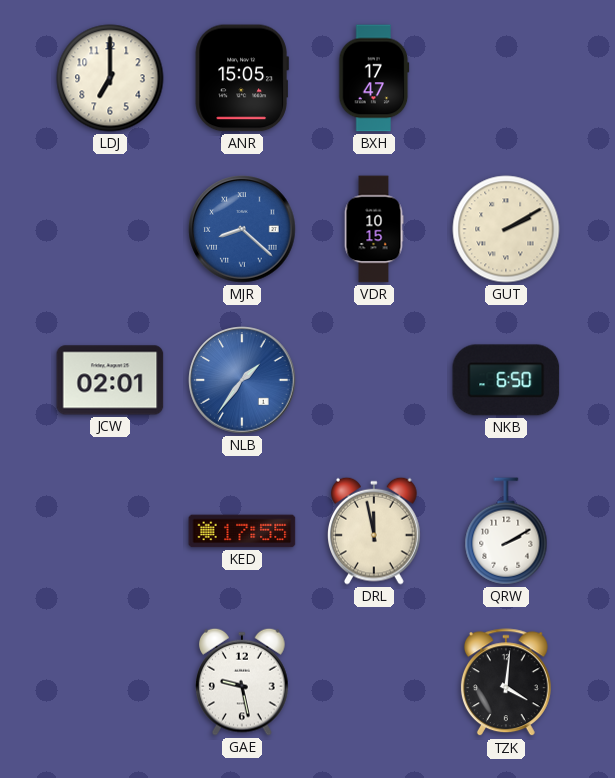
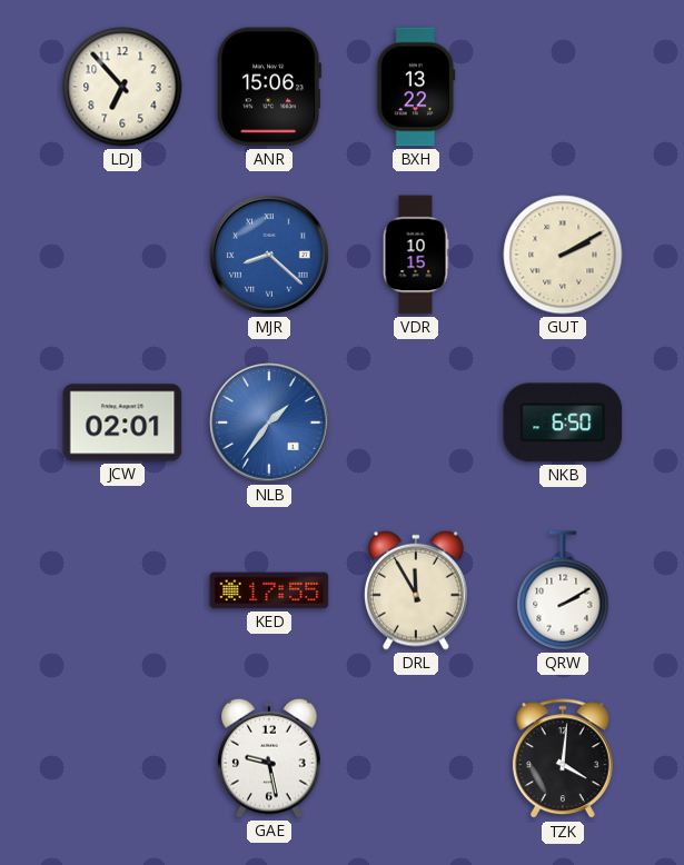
LDJ: 7:00 -> 6:53 (122, 87)
ANR: 15:05 -> 15:06 (269, 87)
BXH: 17:47 -> 13:22 (416, 87)
DRL: 11:58 -> 11:55 (417, 590)
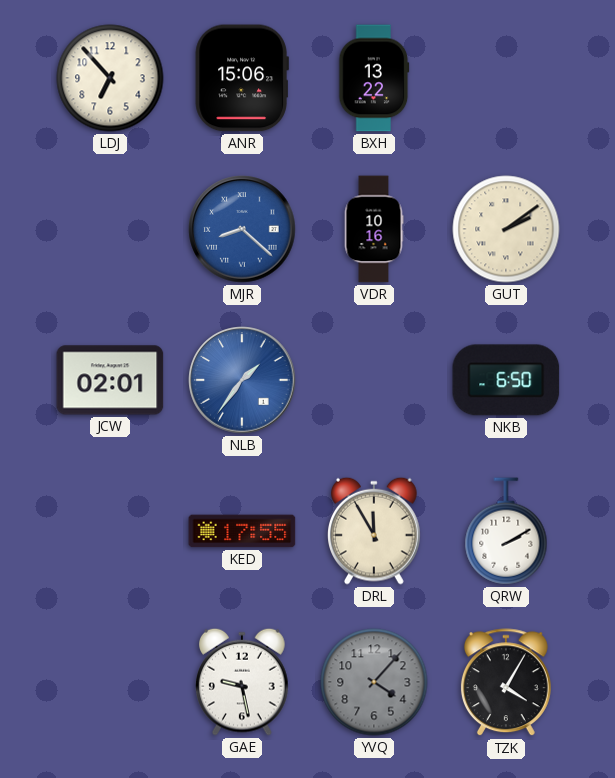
VDR: 10:15 -> 10:16 (374, 229)
GUT: 2:10 -> 2:09 (506, 229)
YVQ: none -> 4:07 (374, 682)
TZK: 4:01 -> 4:05 (506, 683)
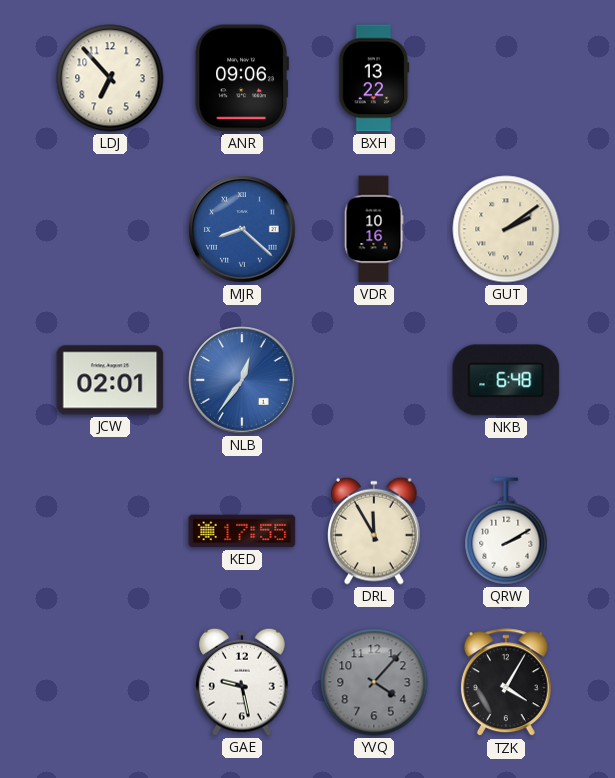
ANR: 15:06 -> 09:06 (242, 78)
NLB: 1:36 -> 12:36 (242, 380)
NKB: 6:50 -> 6:48 (506, 380)
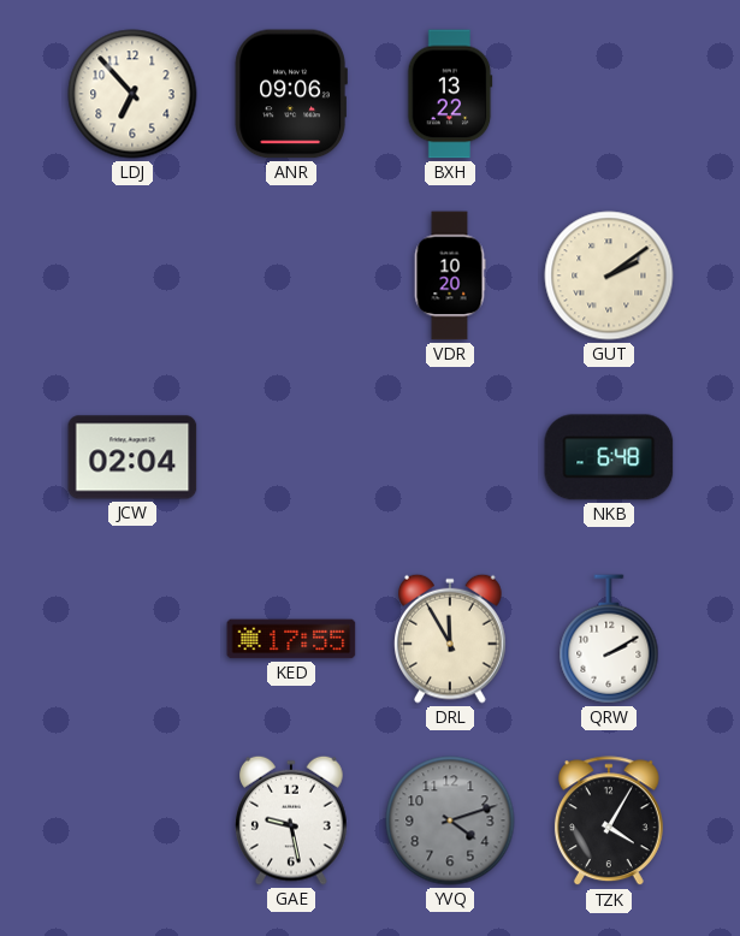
MJR: 8:22 -> none (242, 229)
VDR: 10:16 -> 10:20 (450, 276)
JCW: 02:01 -> 02:04 (132, 457)
NLB: 12:36 -> none (242, 380)
YVQ: 4:07 -> 4:12 (450, 821)
